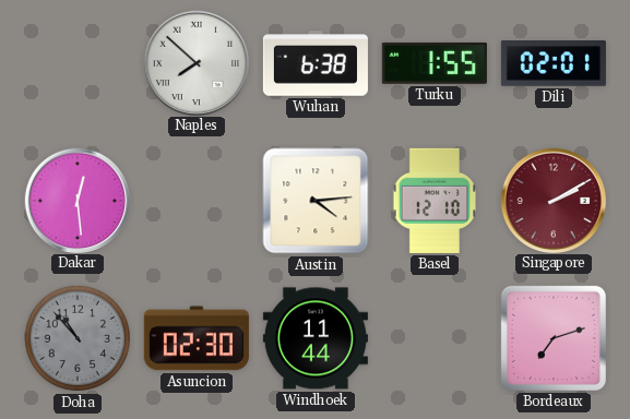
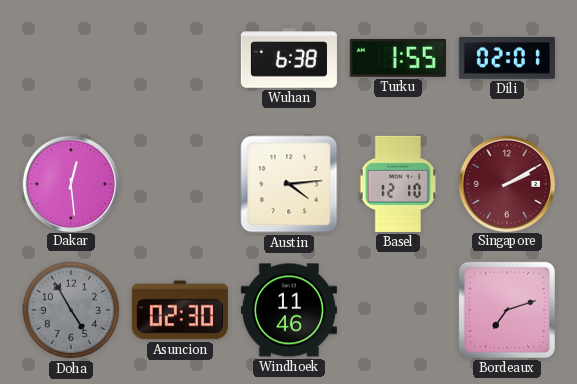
Naples: 7:52 -> none (195, 62)
Doha: 10:53 -> 4:55 (71, 310)
Windhoek: 11:44 -> 11:46 (289, 310)
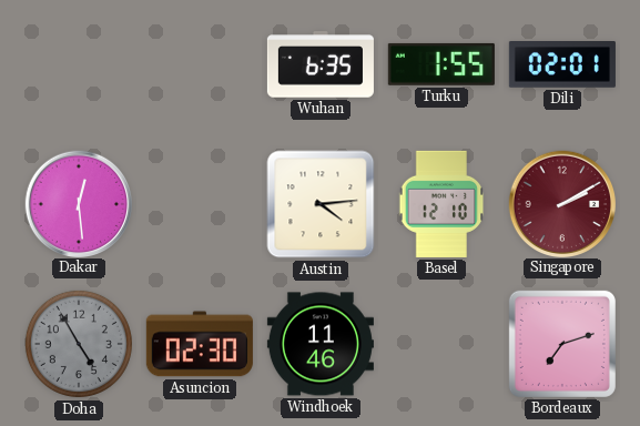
Wuhan: 6:38 -> 6:35 (321, 64)
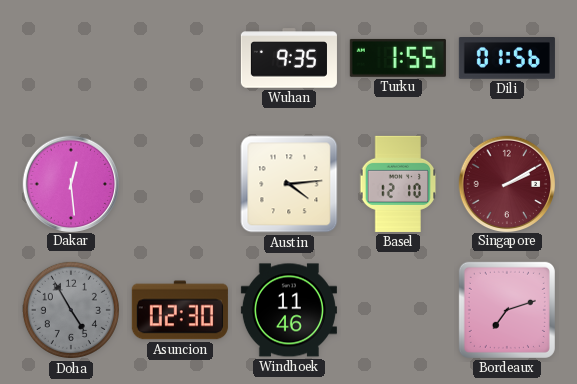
Wuhan: 6:35 -> 9:35 (289, 58)
Dili: 02:01 -> 01:56 (507, 59)
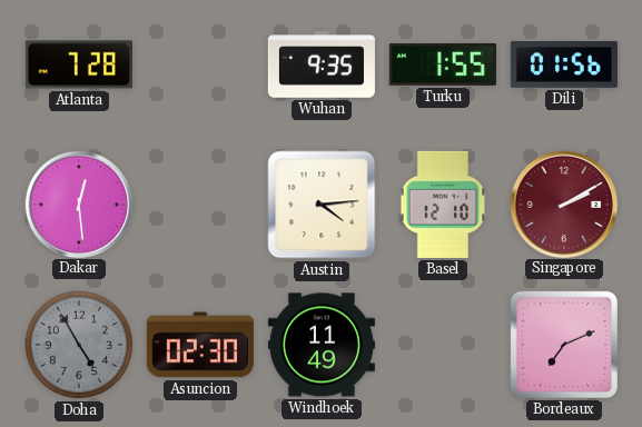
Atlanta: none -> 7:28 (79, 64)
Windhoek: 11:46 -> 11:49 (322, 345)
Bordeaux: 7:12 -> 7:11 (564, 345)
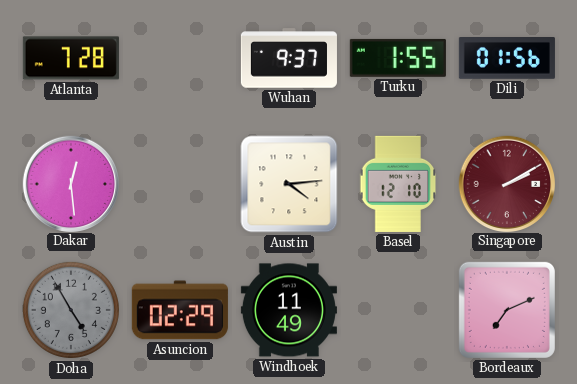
Wuhan: 9:35 -> 9:37 (289, 58)
Asuncion: 02:30 -> 02:29 (180, 310)
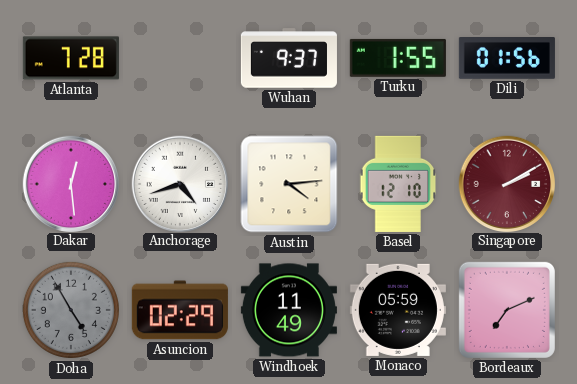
Anchorage: none -> 4:42 (179, 183)
Monaco: none -> 05:59 (398, 310)
